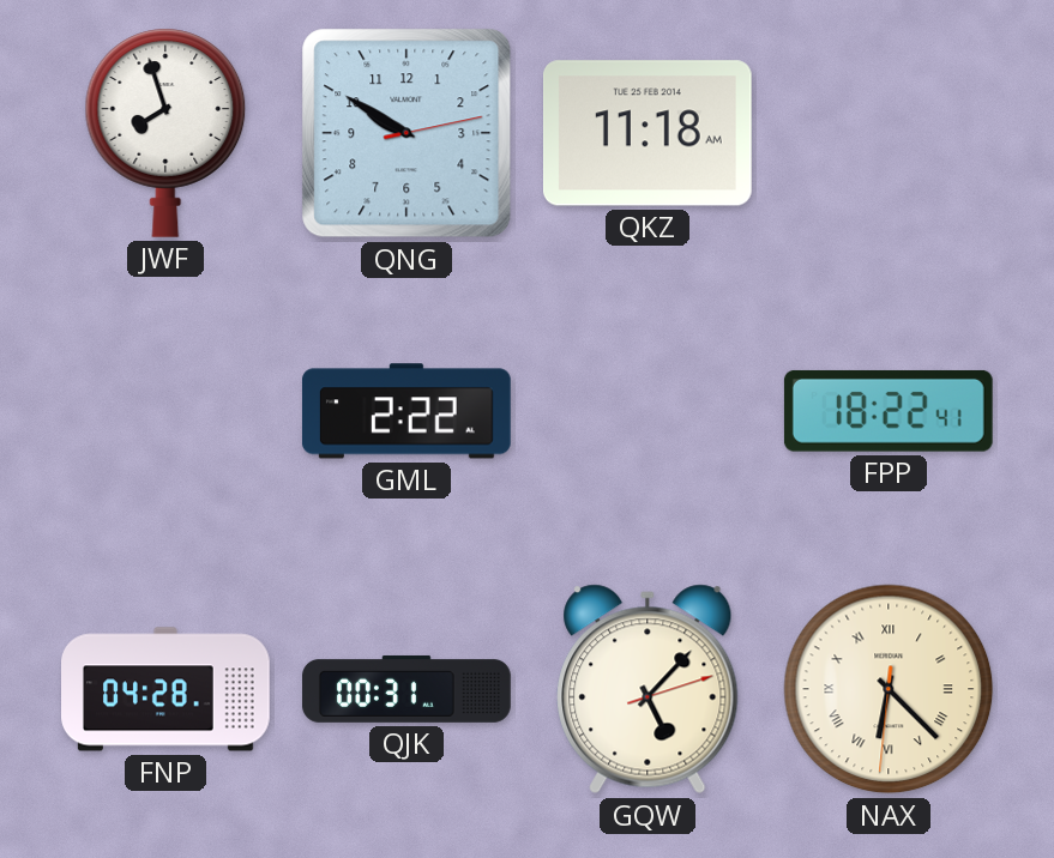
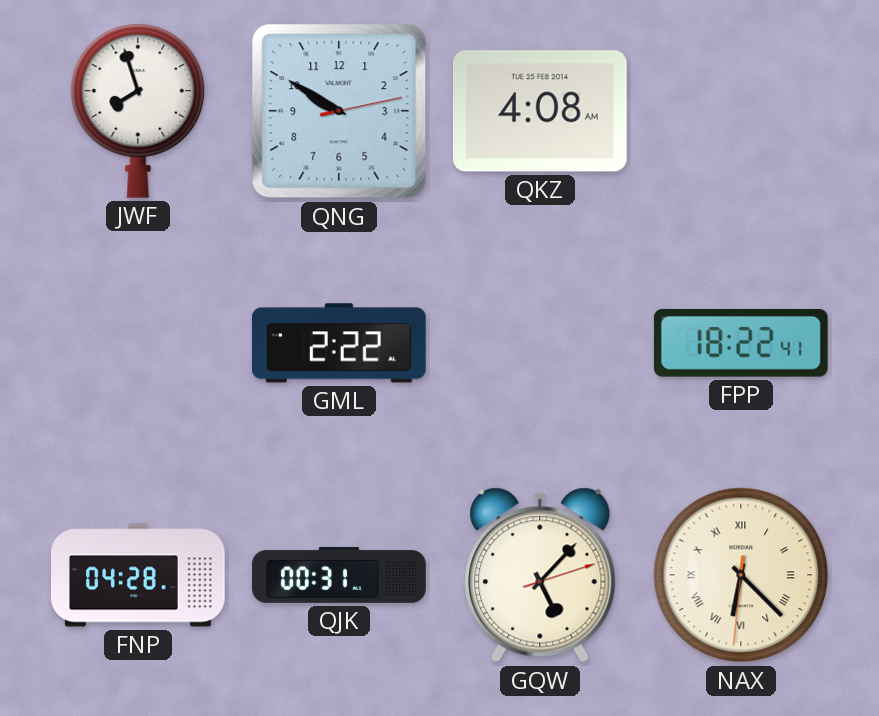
QKZ: 11:18 -> 4:08 (540, 111)
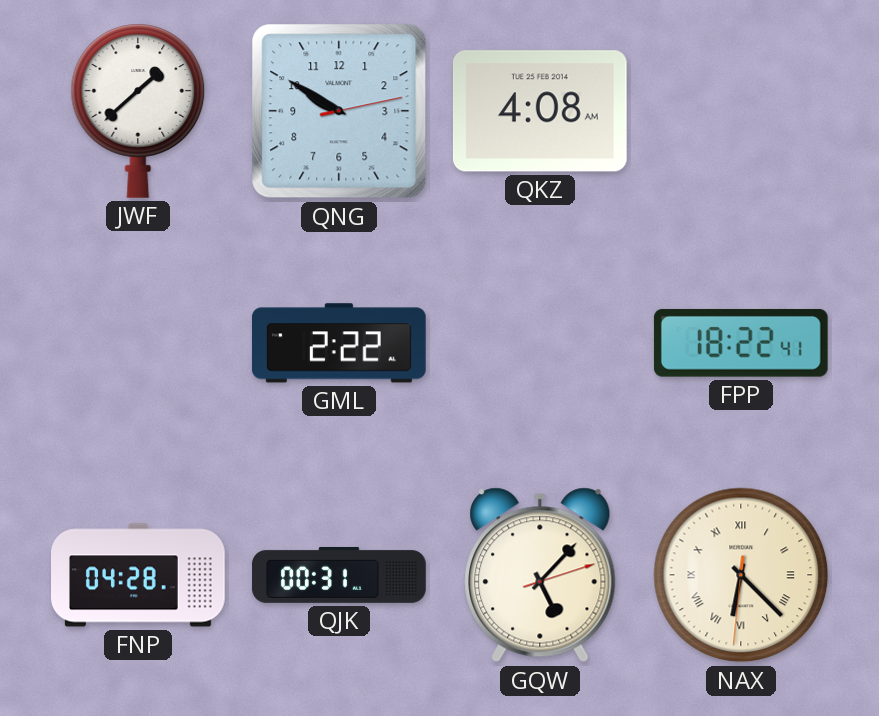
JWF: 7:57 -> 1:38 (138, 111)
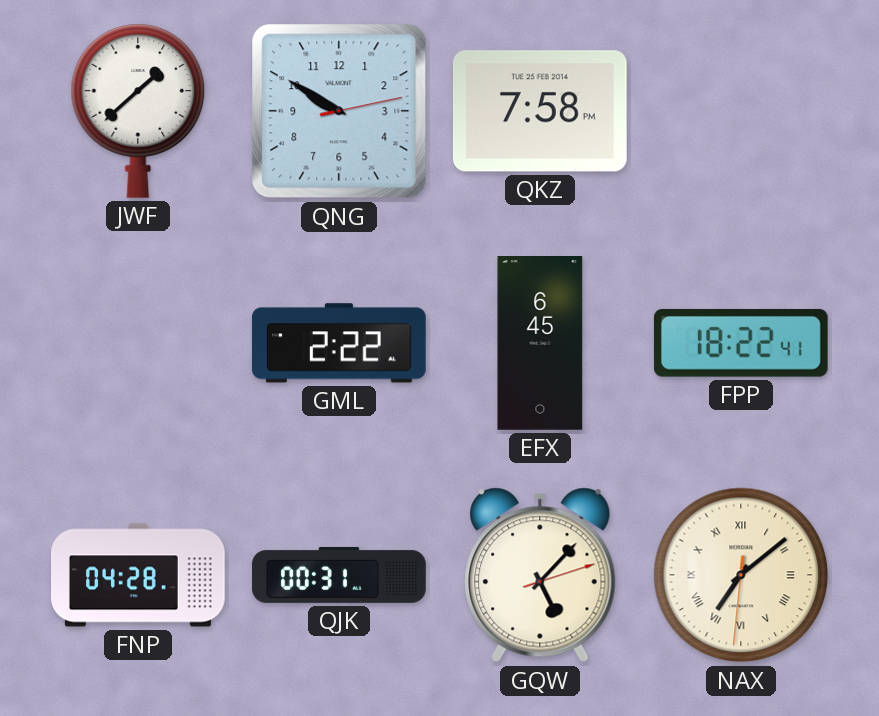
QKZ: 4:08 -> 7:58 (540, 111)
EFX: none -> 6:45 (540, 344)
NAX: 6:22 -> 7:08 (741, 575)
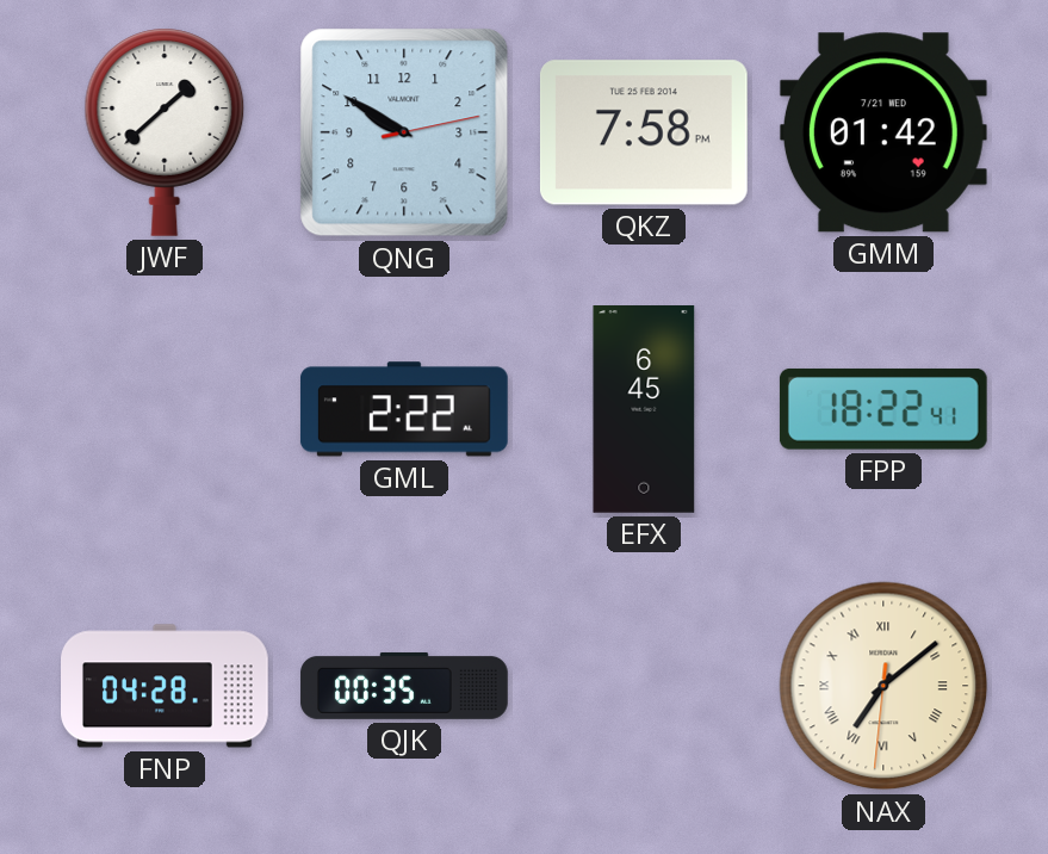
GMM: none -> 01:42 (883, 132)
QJK: 00:31 -> 00:35 (404, 686)
GQW: 5:07 -> none (540, 575)
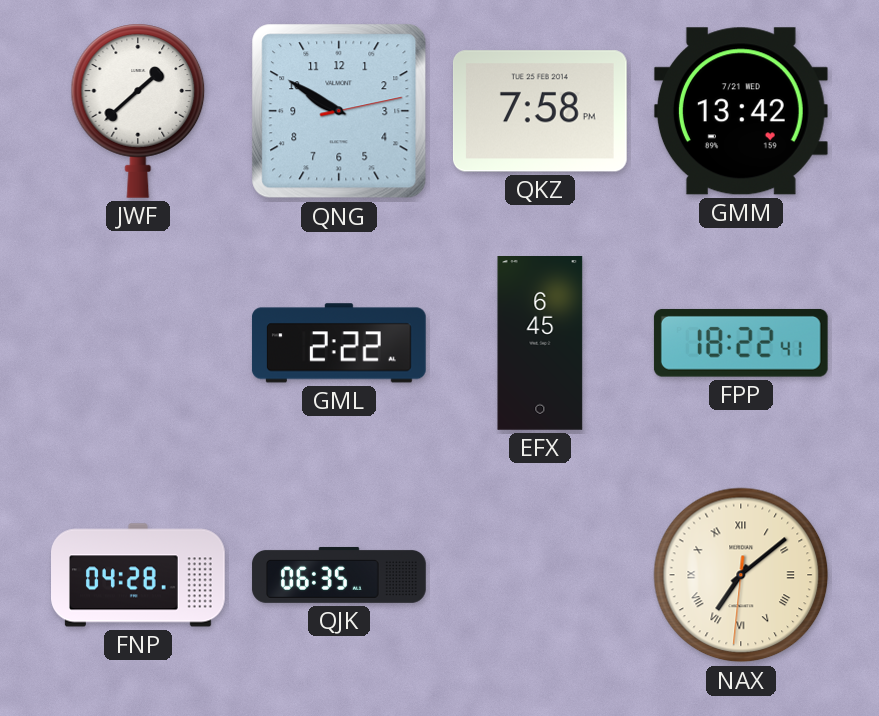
GMM: 01:42 -> 13:42 (741, 111)
QJK: 00:35 -> 06:35 (339, 575)
